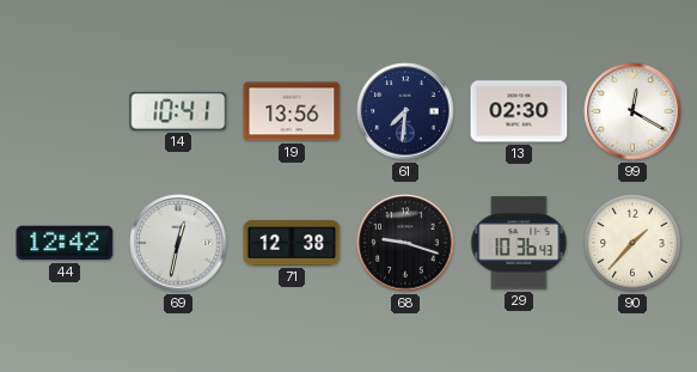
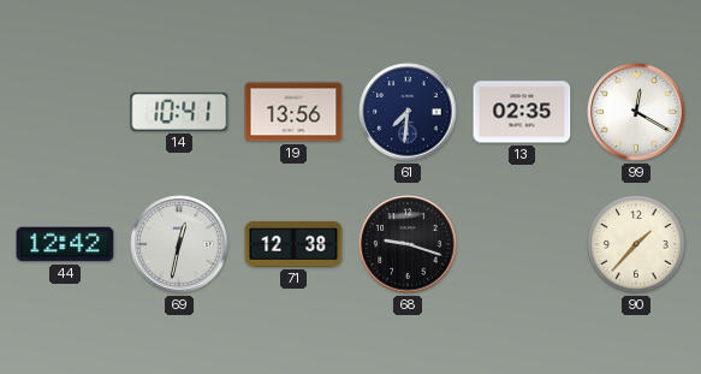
13: 02:30 -> 02:35 (522, 112)
29: 10:36 -> none (519, 243)
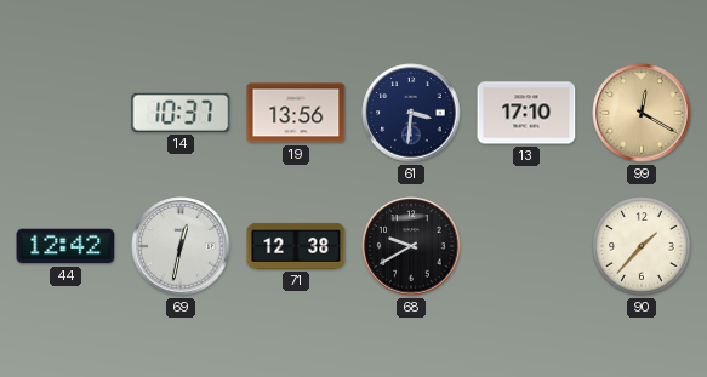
14: 10:41 -> 10:37 (181, 113)
61: 7:31 -> 3:31 (411, 113)
13: 02:35 -> 17:10 (526, 113)
99 dial: white -> champagne (642, 113)
68: 9:18 -> 9:40 (411, 246)
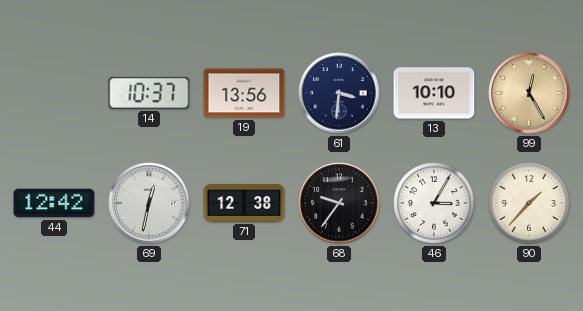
13: 17:10 -> 10:10 (434, 93)
99: 12:20 -> 12:25 (529, 93)
68: 9:40 -> 9:36 (339, 203)
46: none -> 3:05 (434, 203)
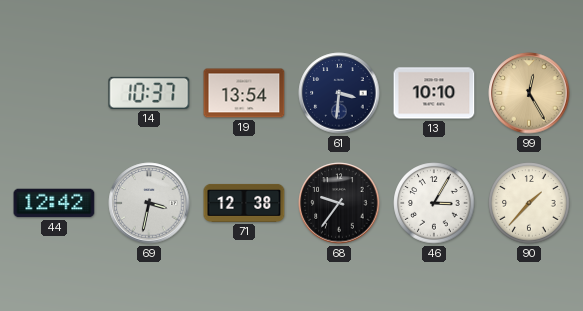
19: 13:56 -> 13:54 (244, 93)
69: 12:32 -> 3:32 (149, 203)
